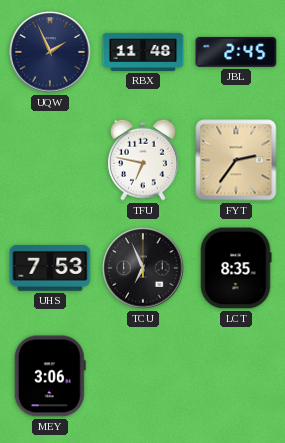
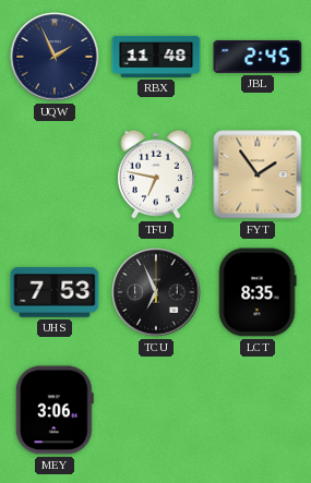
FYT: 2:36 -> 1:54 (258, 174)
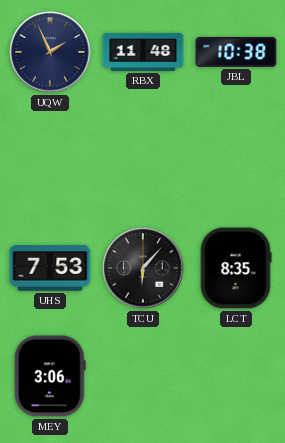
JBL: 2:45 -> 10:38 (236, 52)
TFU: 6:47 -> none (157, 174)
FYT: 1:54 -> none (258, 174)
TCU: 6:56 -> 6:07 (143, 268)
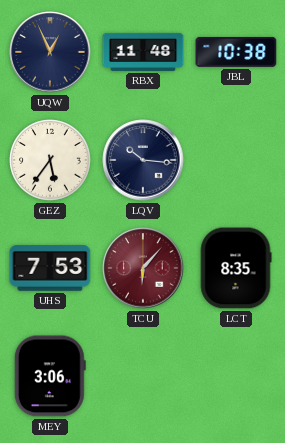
UQW: 1:56 -> 12:56 (50, 52)
GEZ: none -> 5:36 (50, 160)
LQV: none -> 10:16 (143, 160)
TCU dial: black -> burgundy (143, 268)
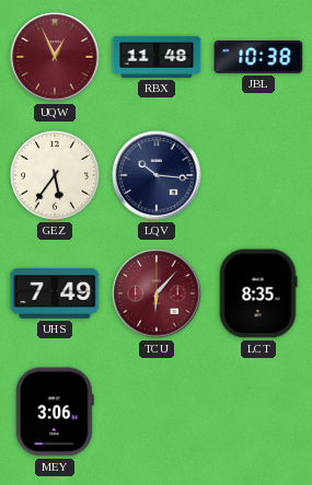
UQW dial: navy -> burgundy (55, 57)
UHS: 7:53 -> 7:49 (55, 293)
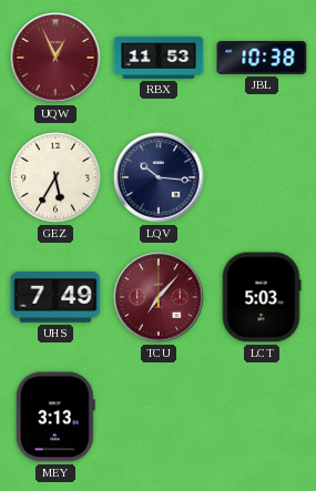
RBX: 11:48 -> 11:53 (159, 58)
GEZ: 5:36 -> 5:35 (55, 177)
TCU: 6:07 -> 7:07 (159, 297)
LCT: 8:35 -> 5:03 (262, 297)
MEY: 3:06 -> 3:13 (55, 417)
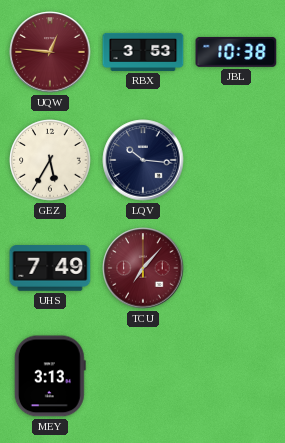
UQW: 12:56 -> 12:46 (50, 52)
RBX: 11:53 -> 3:53 (143, 52)
LCT: 5:03 -> none (262, 297)
